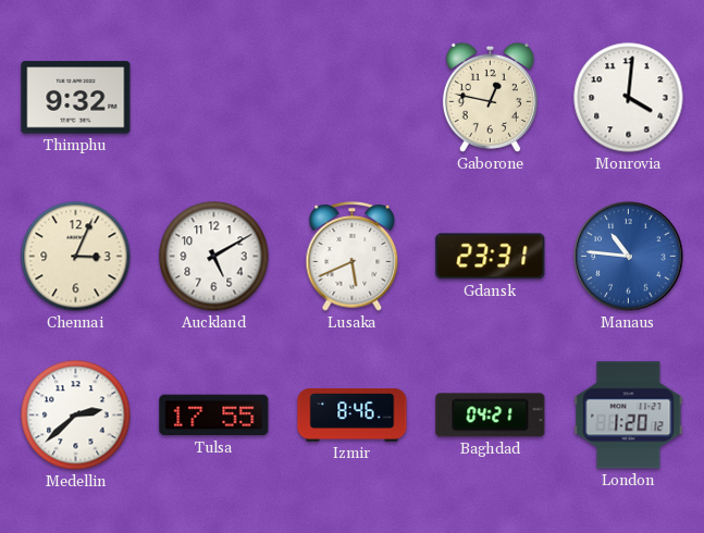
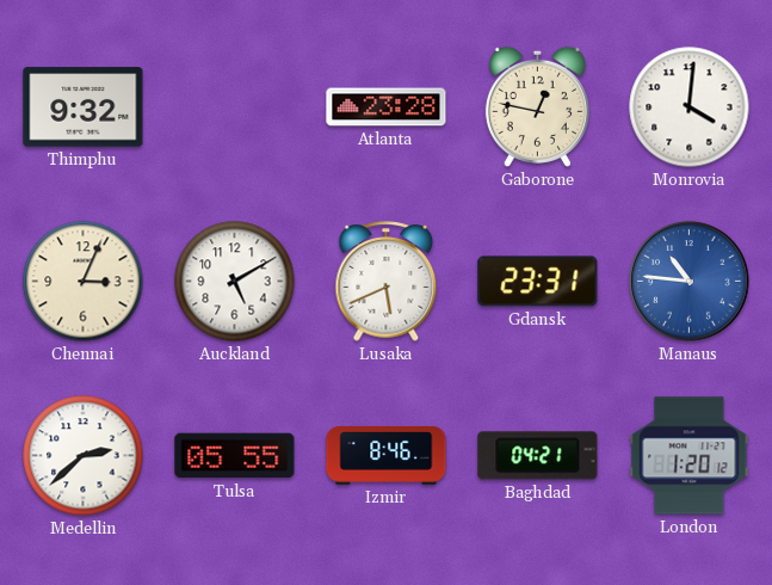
Atlanta: none -> 23:28 (387, 107)
Tulsa: 17:55 -> 05:55 (235, 456)
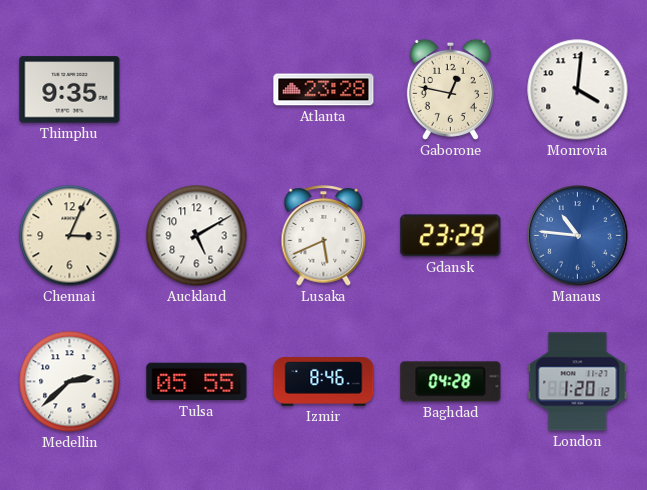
Thimphu: 9:32 -> 9:35 (70, 90)
Gdansk: 23:31 -> 23:29 (451, 236)
Baghdad: 04:21 -> 04:28 (451, 382)
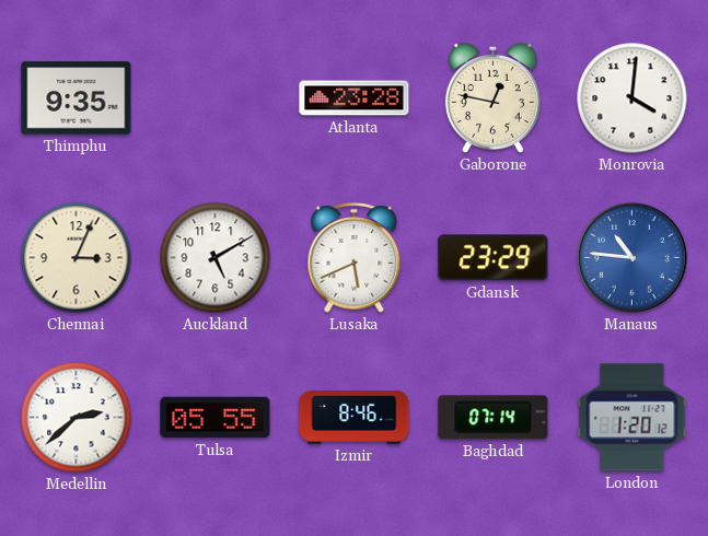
Baghdad: 04:28 -> 07:14 (494, 418)
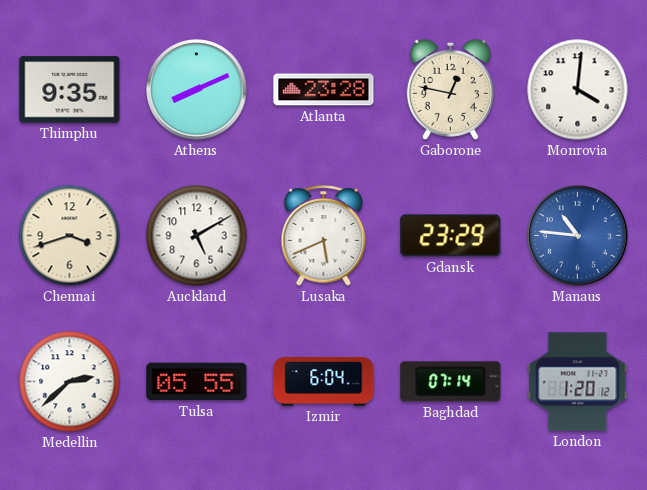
Athens: none -> 8:11 (197, 90)
Chennai: 3:04 -> 3:42 (70, 236)
Izmir: 8:46 -> 6:04 (324, 382)
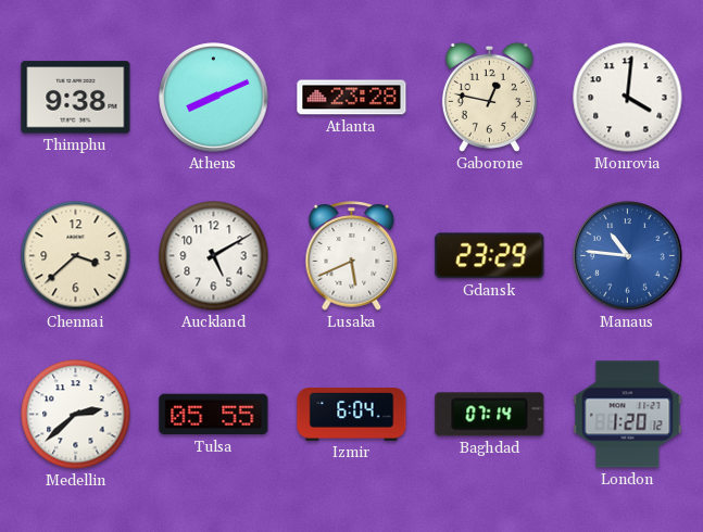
Thimphu: 9:35 -> 9:38 (76, 98)
Chennai: 3:42 -> 3:38 (76, 256)
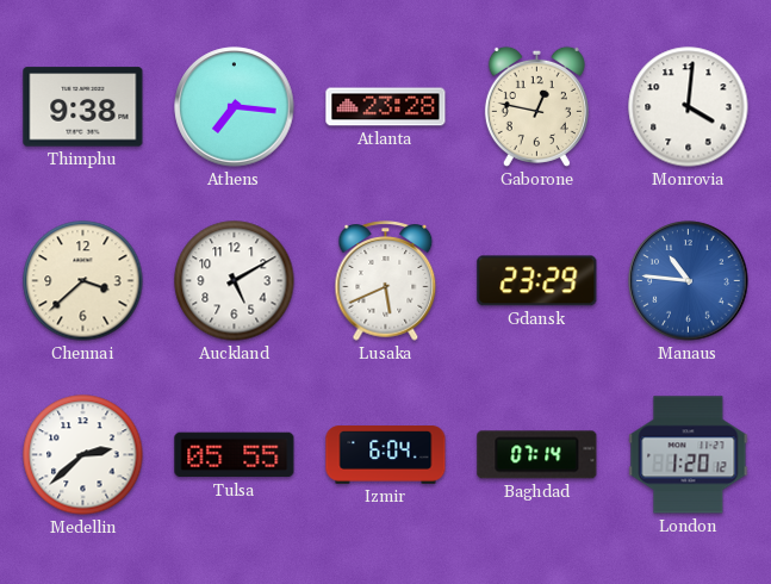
Athens: 8:11 -> 7:16 (235, 107)
